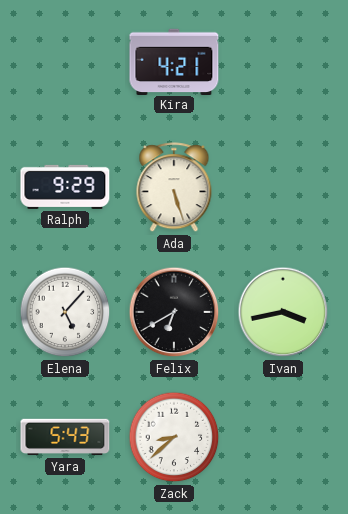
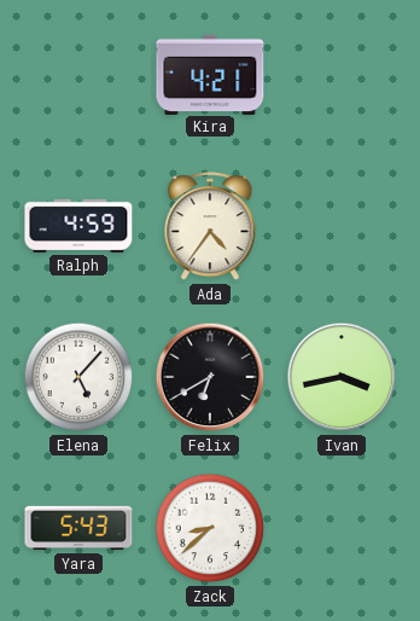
Ralph: 9:29 -> 4:59 (78, 226)
Ada: 5:27 -> 4:36 (210, 227)
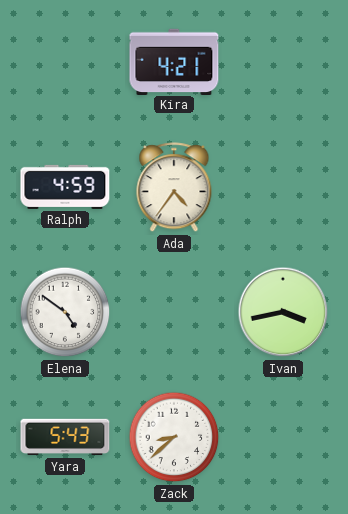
Elena: 5:07 -> 4:51 (65, 312)
Felix: 6:40 -> none (210, 377)
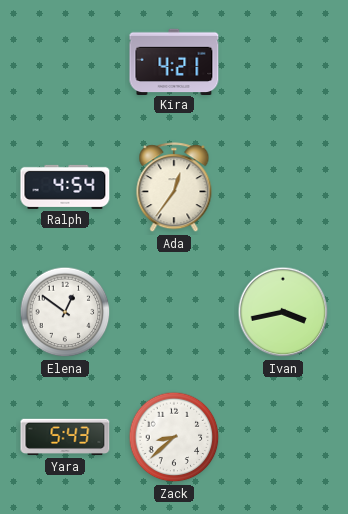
Ralph: 4:59 -> 4:54 (65, 187)
Ada: 4:36 -> 12:36 (174, 188)
Elena: 4:51 -> 12:51 (65, 312)
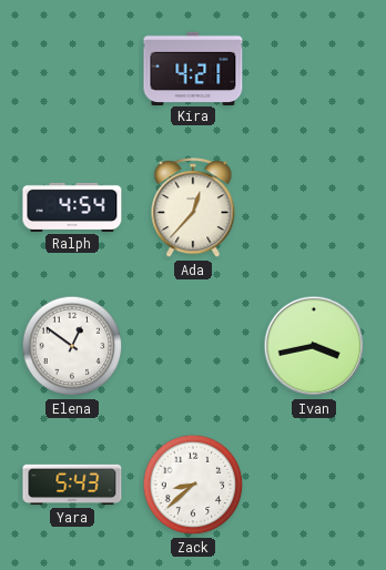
Ada: 12:36 -> 12:37 (193, 208)
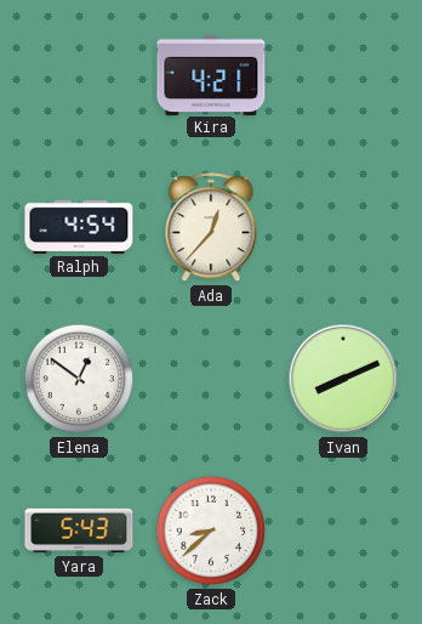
Ivan: 3:43 -> 8:11 (343, 379)
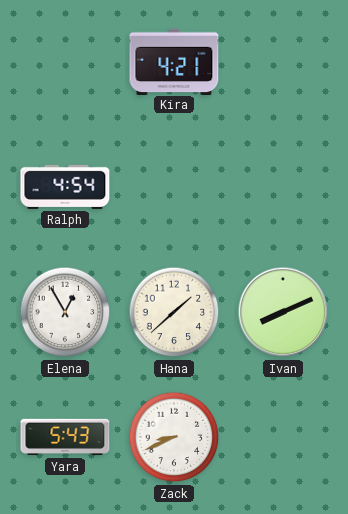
Ada: 12:37 -> none (211, 228)
Elena: 12:51 -> 12:55 (65, 312)
Hana: none -> 1:38 (174, 312)
Zack: 8:38 -> 8:41 (174, 437)
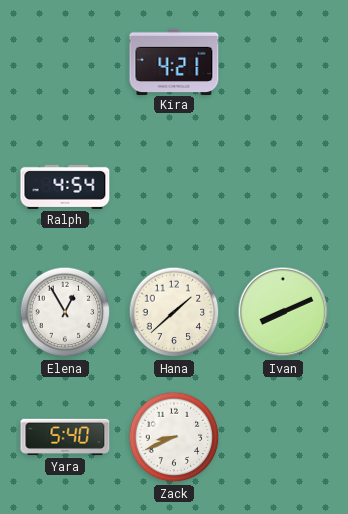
Yara: 5:43 -> 5:40 (65, 437)
